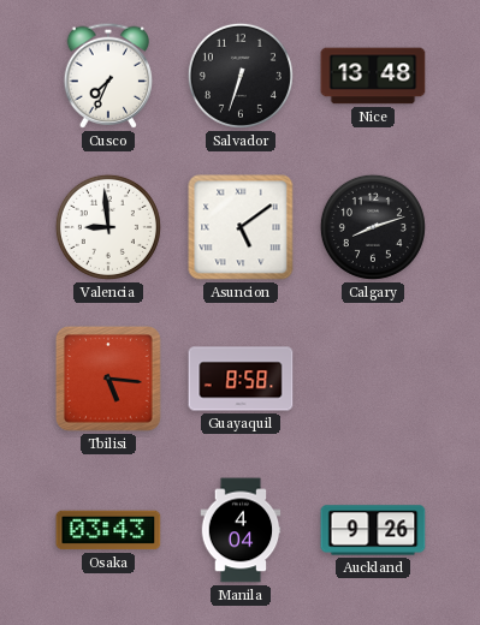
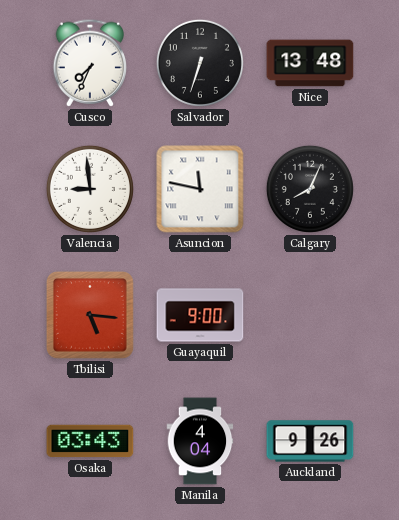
Asuncion: 5:09 -> 11:47 (200, 189)
Calgary: 8:12 -> 8:04 (310, 189)
Guayaquil: 8:58 -> 9:00 (200, 315)
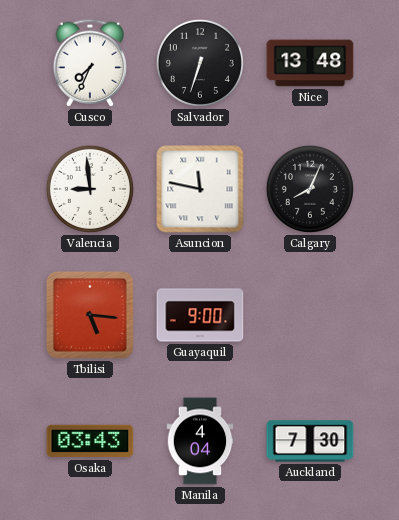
Auckland: 9:26 -> 7:30 (310, 441)
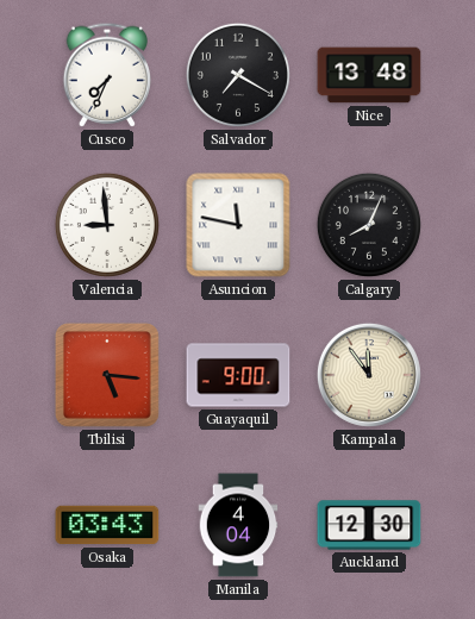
Salvador: 6:33 -> 7:20 (238, 75)
Kampala: none -> 11:54 (369, 375)
Auckland: 7:30 -> 12:30 (369, 525)
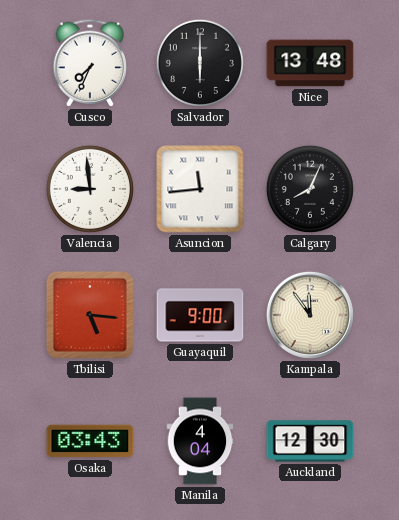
Salvador: 7:20 -> 6:00 (200, 63)
Asuncion: 11:47 -> 11:44 (200, 189)
